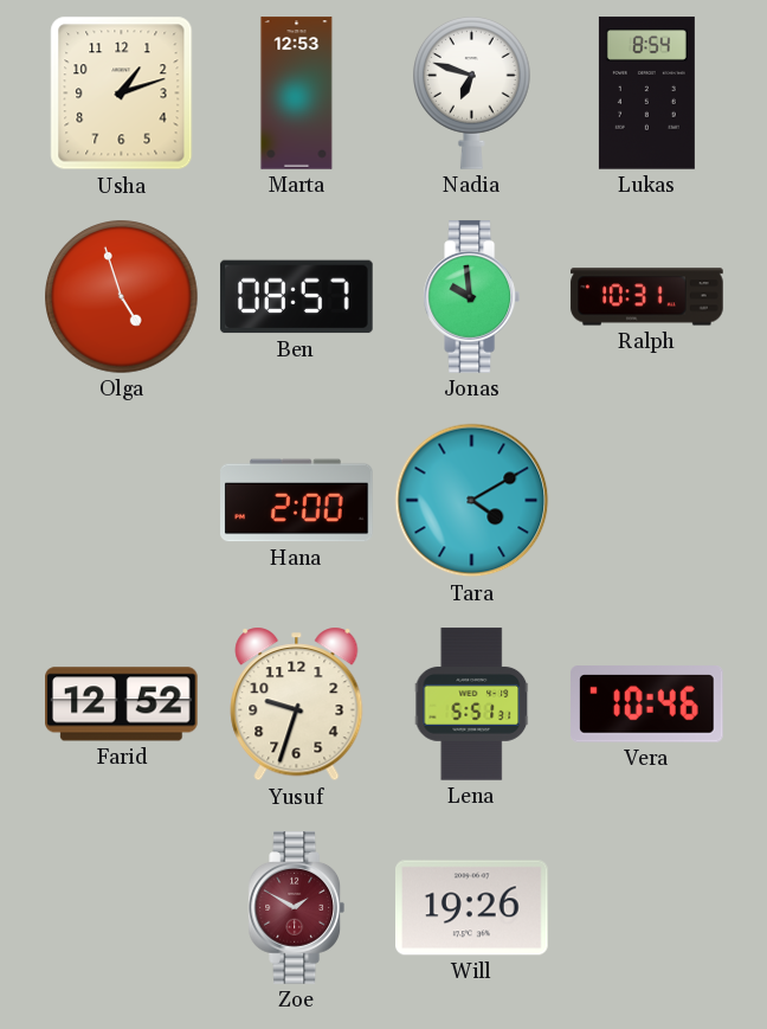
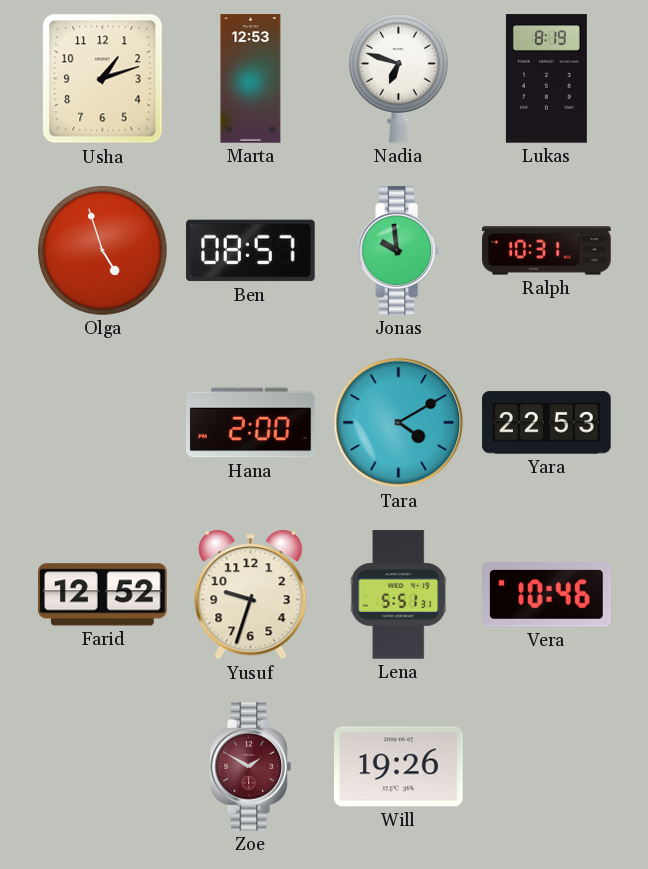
Lukas: 8:54 -> 8:19 (546, 79)
Yara: none -> 22:53 (547, 423)
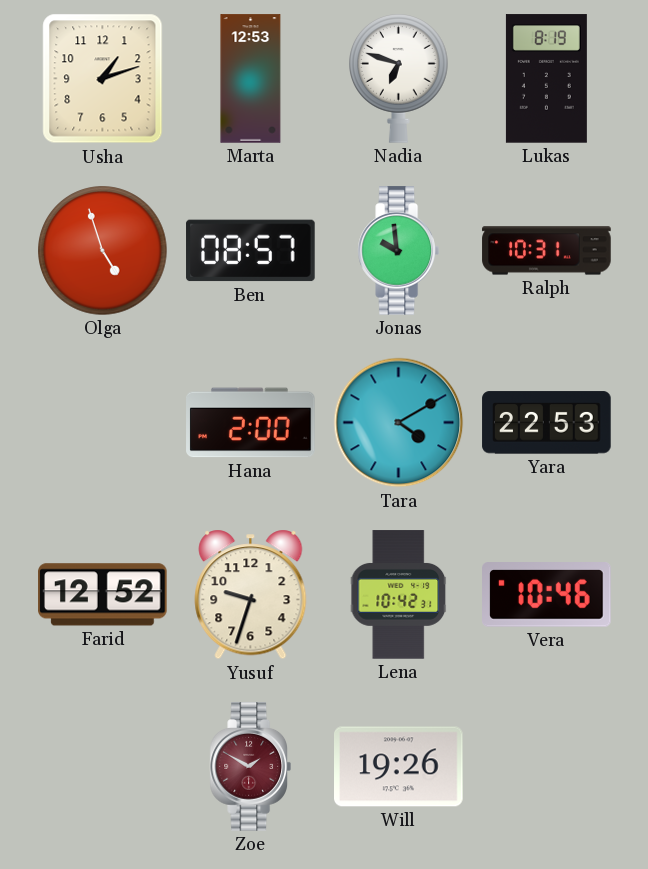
Lena: 5:51 -> 10:42 (399, 595)
